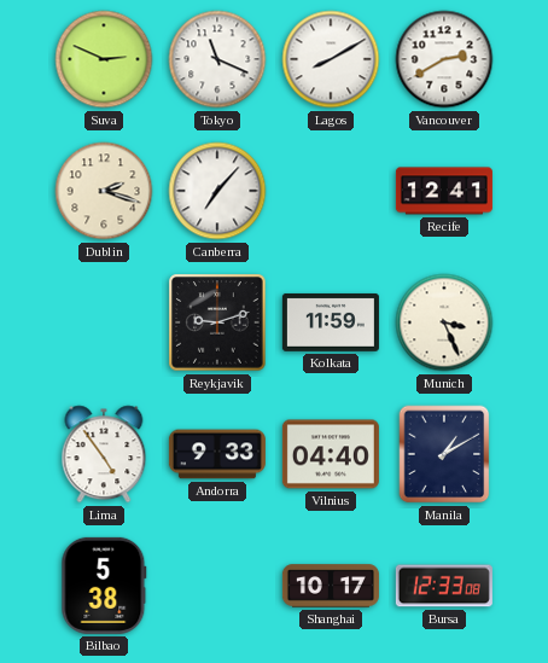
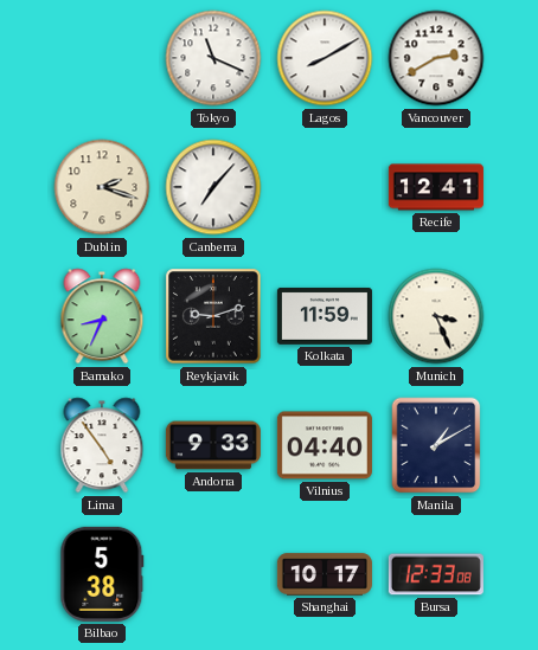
Suva: 2:49 -> none (104, 59)
Bamako: none -> 8:34 (102, 316)
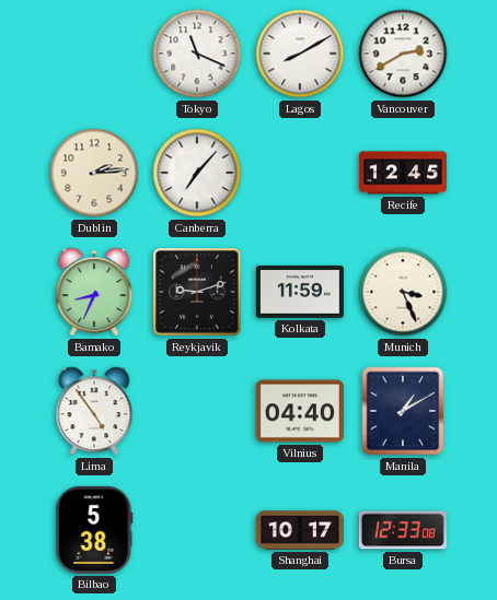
Dublin: 2:18 -> 2:14 (94, 173)
Recife: 12:41 -> 12:45 (403, 173)
Andorra: 9:33 -> none (213, 445)
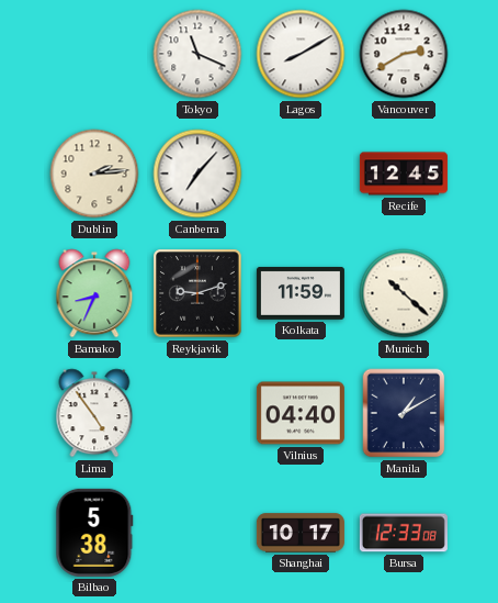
Munich: 3:26 -> 10:22 (404, 293)
